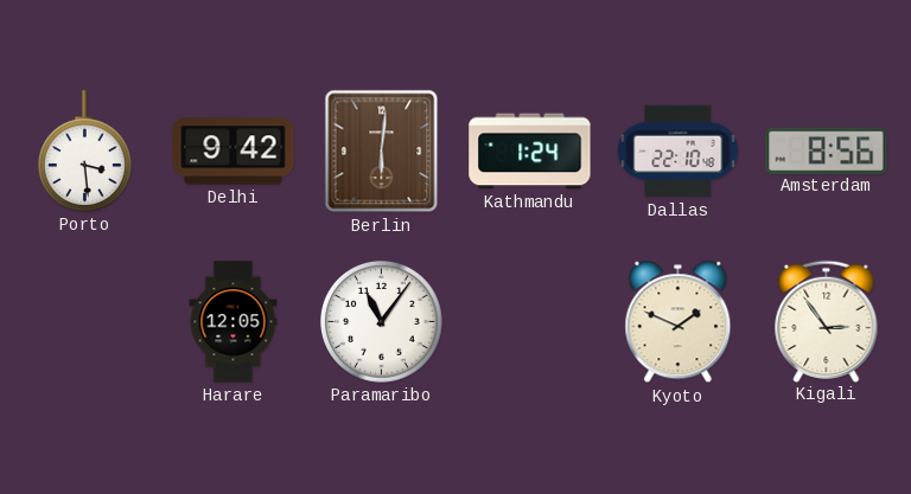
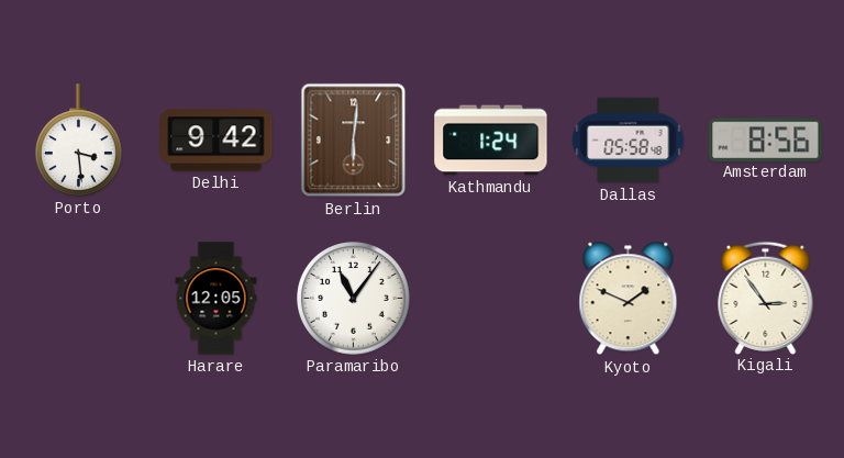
Dallas: 22:10 -> 05:58 (629, 141)
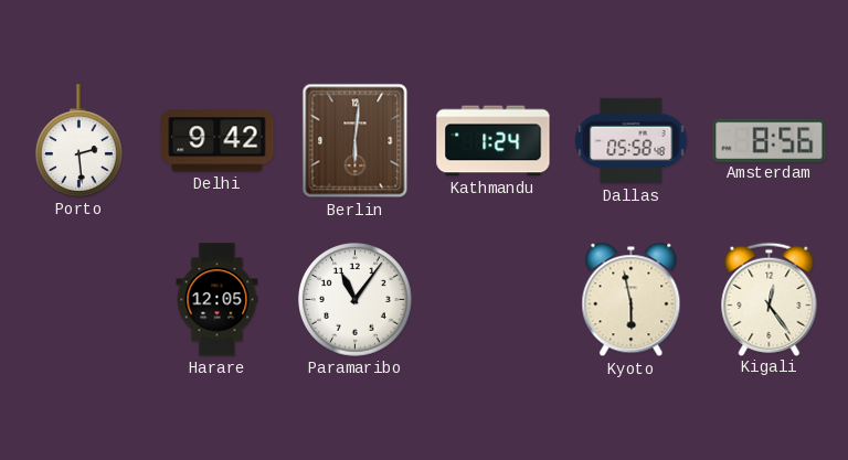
Porto: 3:29 -> 2:29 (79, 141)
Kyoto: 1:49 -> 5:58 (632, 300)
Kigali: 2:54 -> 12:24 (770, 299)
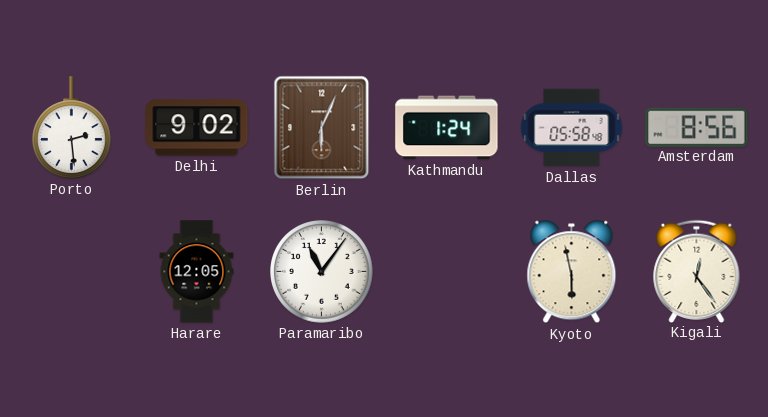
Delhi: 9:42 -> 9:02 (197, 128)
Berlin: 6:01 -> 6:04 (322, 128)
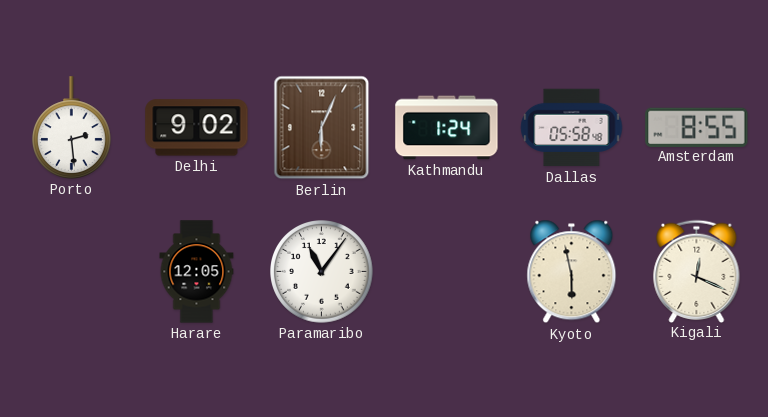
Amsterdam: 8:56 -> 8:55 (697, 127)
Kigali: 12:24 -> 12:19 (697, 271)
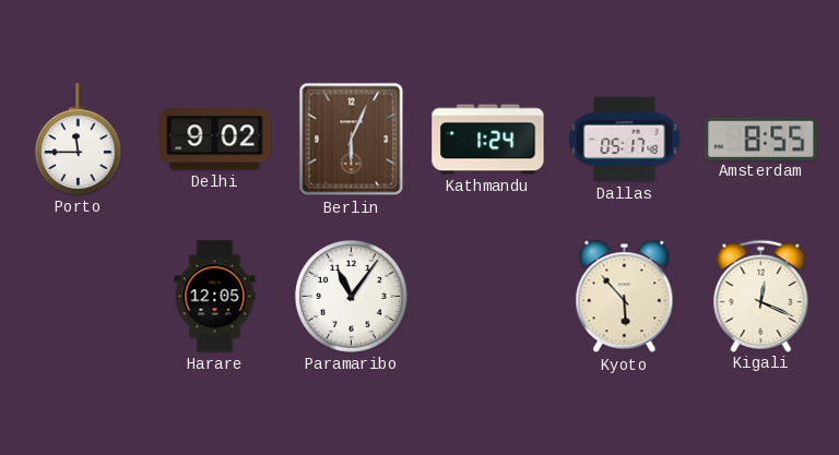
Porto: 2:29 -> 11:45 (79, 140)
Dallas: 05:58 -> 05:17 (625, 140)
Kyoto: 5:58 -> 5:53 (625, 297)
